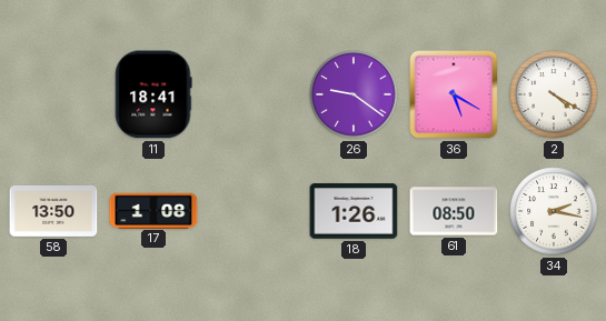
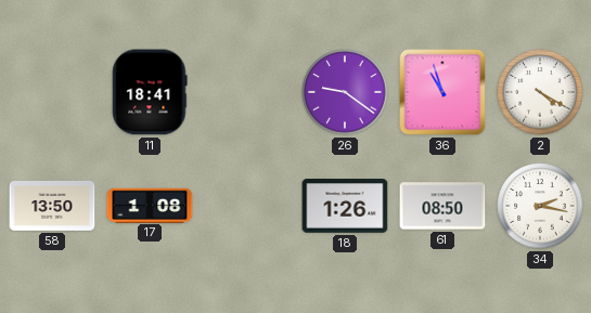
36: 5:20 -> 10:57 (442, 92)
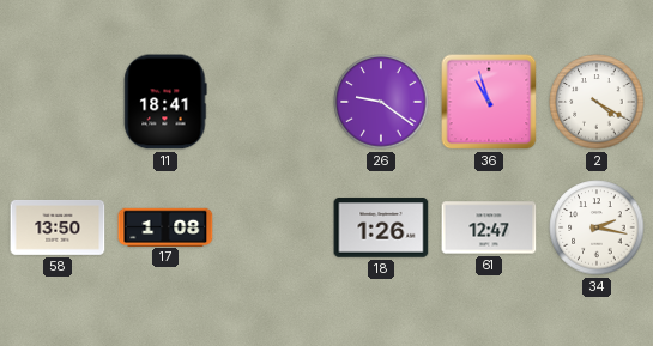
61: 08:50 -> 12:47 (489, 227)
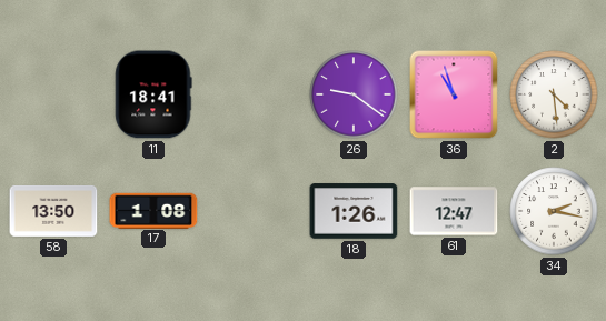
2: 4:20 -> 4:29 (554, 94)
